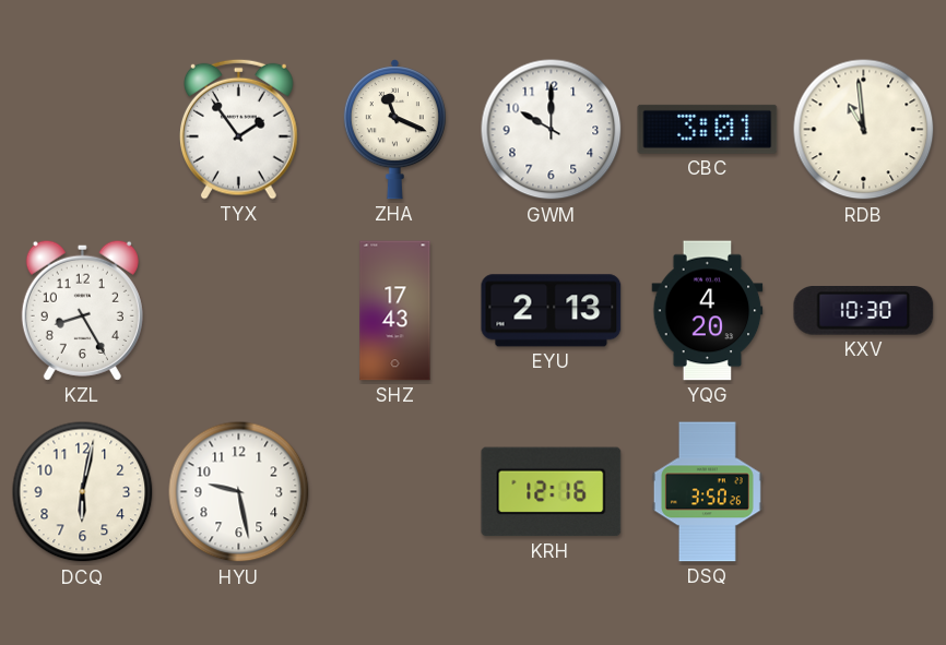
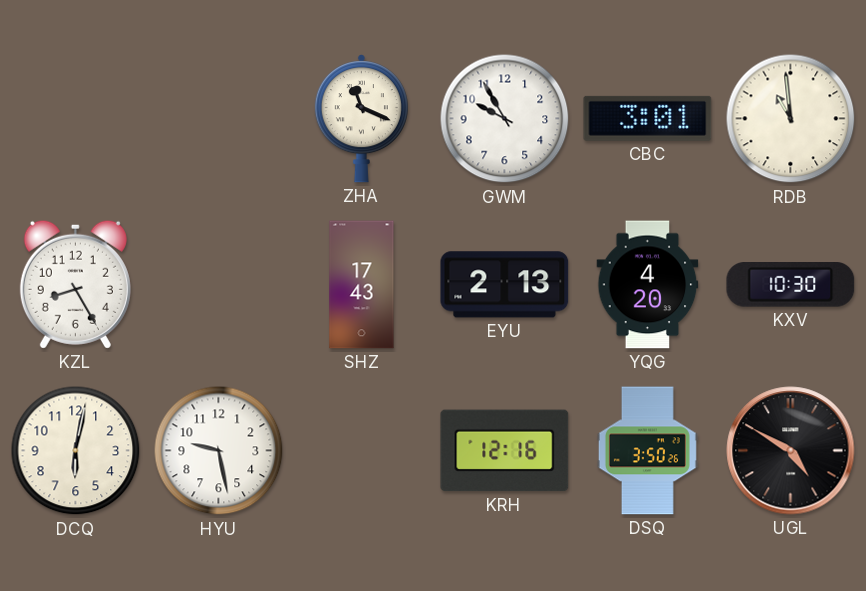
TYX: 1:54 -> none (238, 129)
GWM: 10:00 -> 9:55 (505, 119)
UGL: none -> 4:50 (791, 451)
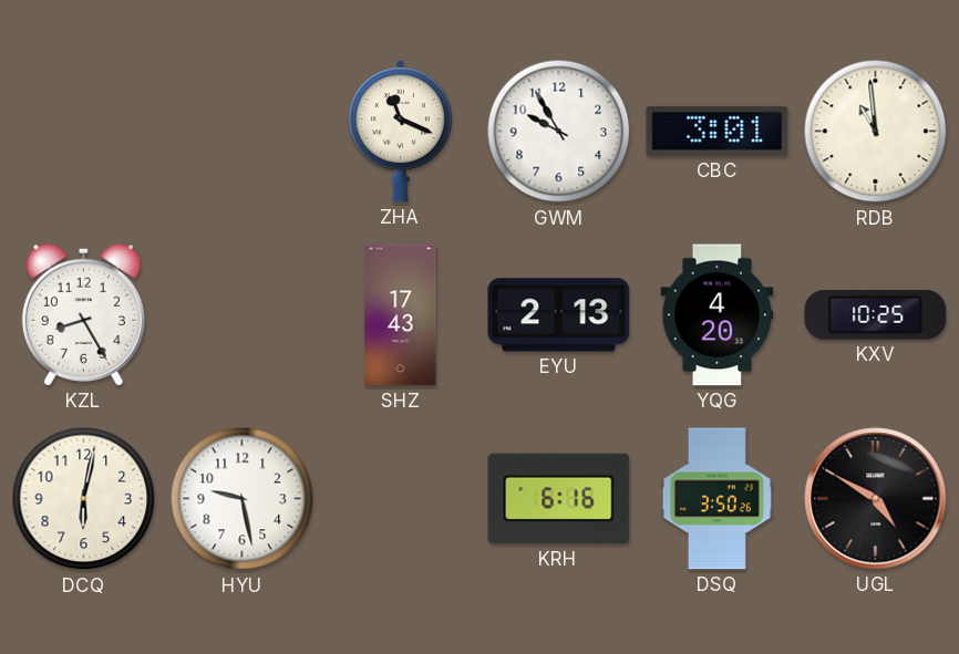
KXV: 10:30 -> 10:25 (876, 315)
KRH: 12:16 -> 6:16 (559, 499)
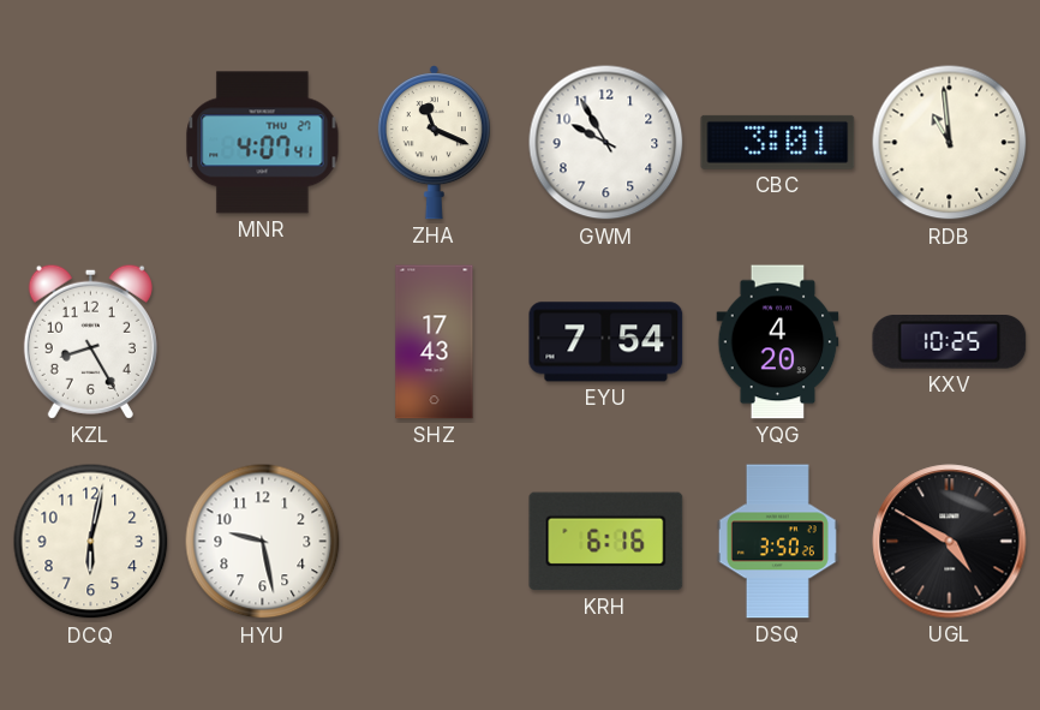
MNR: none -> 4:07 (263, 143)
EYU: 2:13 -> 7:54 (606, 342)
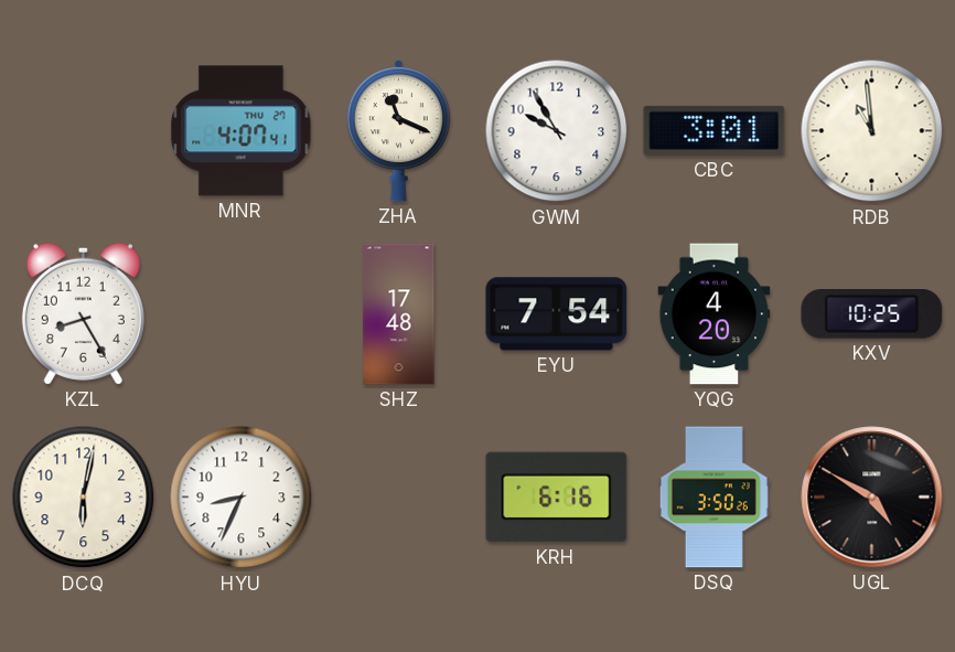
SHZ: 17:43 -> 17:48 (399, 314)
HYU: 9:28 -> 8:34 (242, 498)
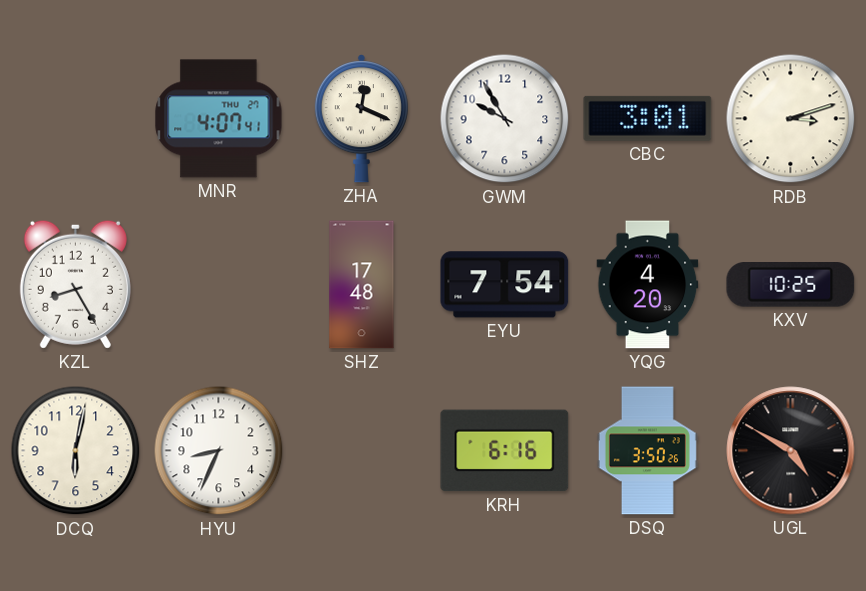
ZHA: 11:19 -> 12:19 (361, 119)
RDB: 10:59 -> 3:12 (791, 119)
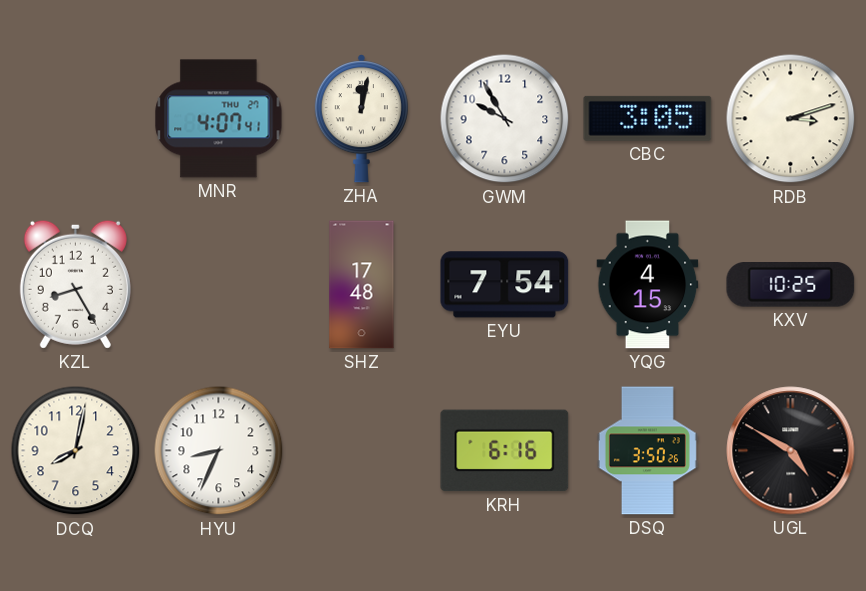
ZHA: 12:19 -> 12:02 (361, 119)
CBC: 3:01 -> 3:05 (648, 118)
YQG: 4:20 -> 4:15 (648, 285)
DCQ: 6:02 -> 8:02 (76, 451)
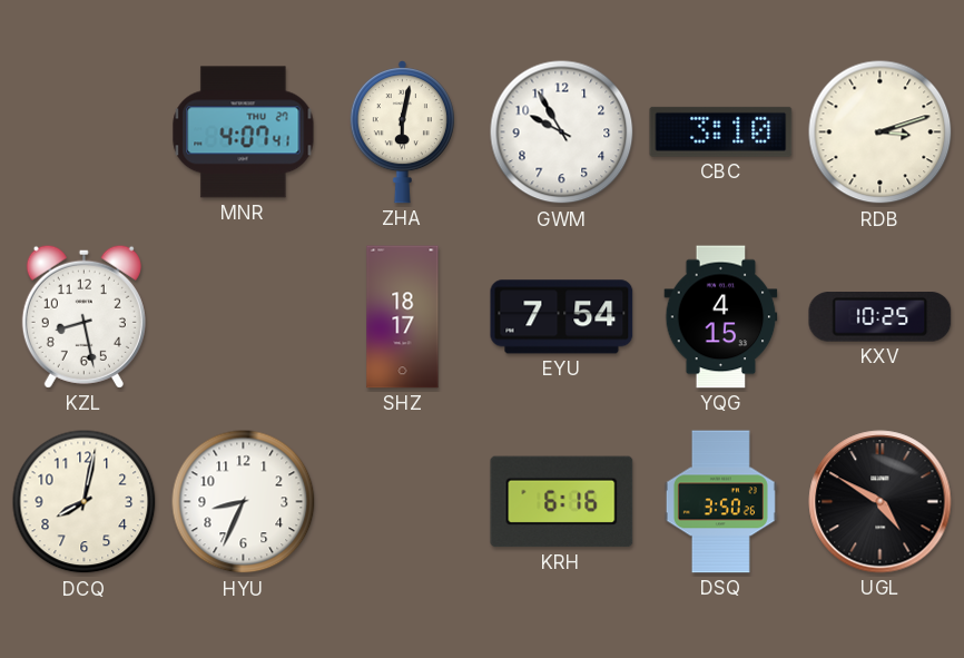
ZHA: 12:02 -> 6:02 (402, 132)
CBC: 3:05 -> 3:10 (721, 131)
KZL: 8:25 -> 8:28 (83, 316)
SHZ: 17:48 -> 18:17 (403, 317)
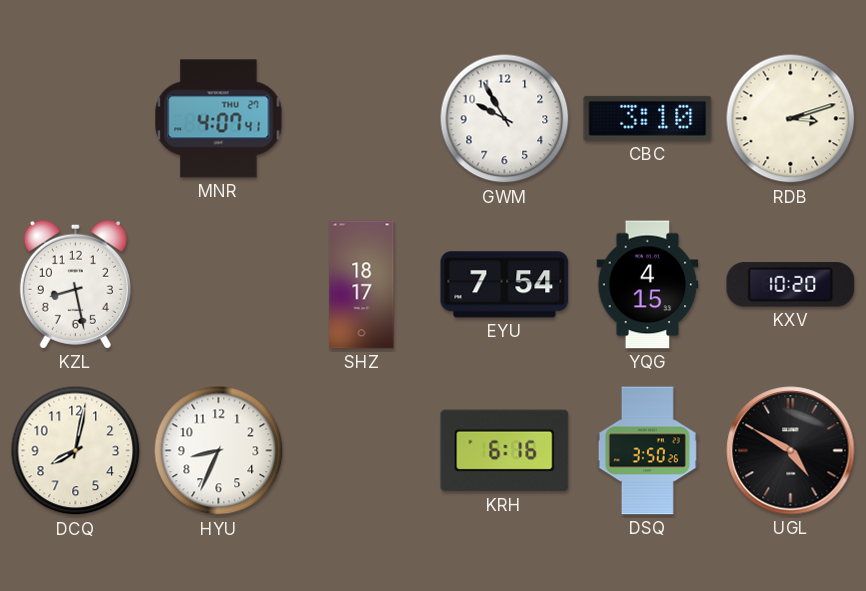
ZHA: 6:02 -> none (402, 132)
KXV: 10:25 -> 10:20 (791, 285)
